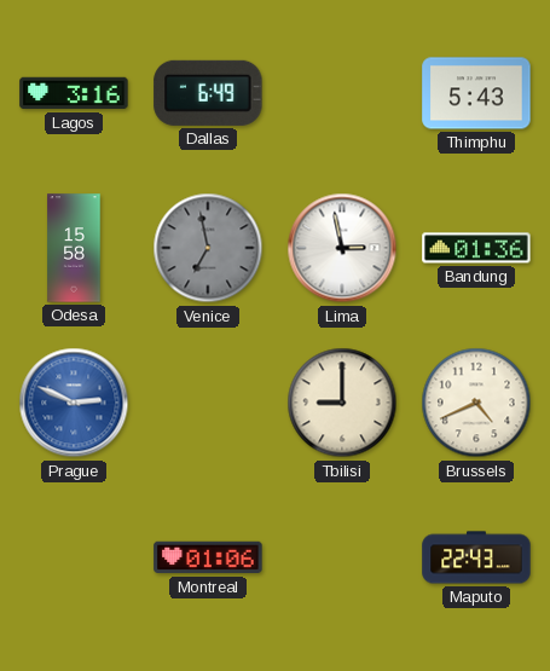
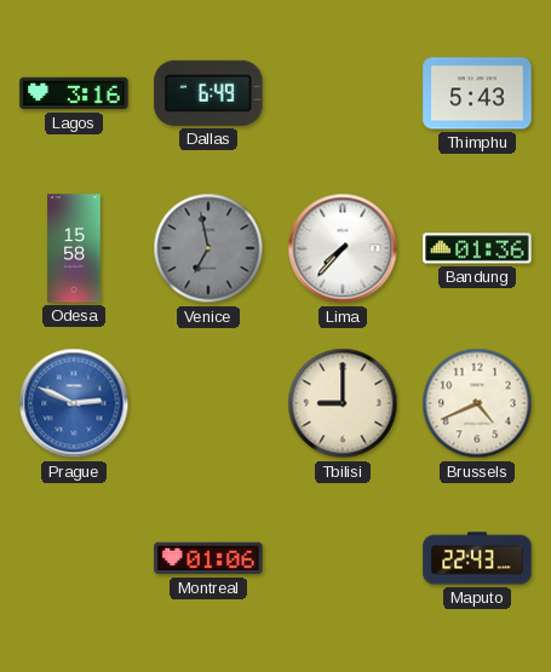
Lima: 2:58 -> 7:37 (343, 248)
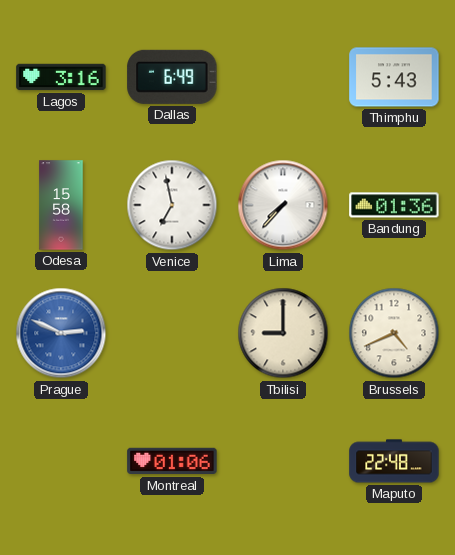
Venice dial: grey -> white (172, 205)
Maputo: 22:43 -> 22:48 (394, 461)
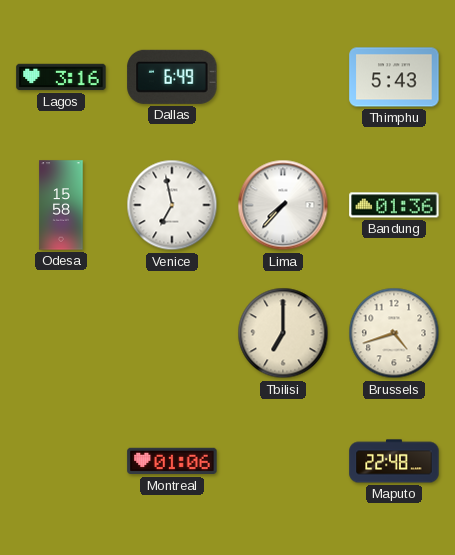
Prague: 2:49 -> none (61, 333)
Tbilisi: 9:00 -> 7:00 (283, 333)
Brussels: 4:41 -> 4:42 (394, 333)
